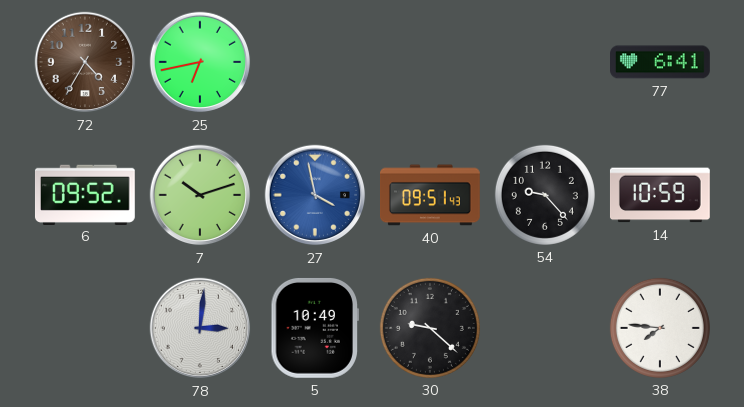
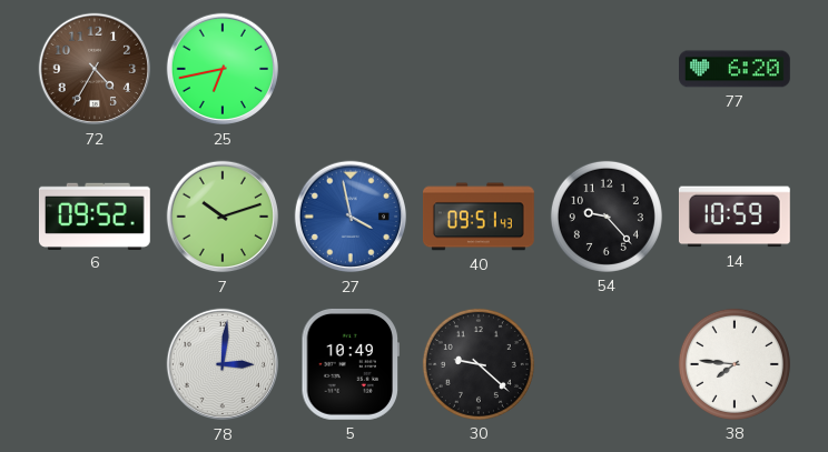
77: 6:41 -> 6:20 (736, 69)
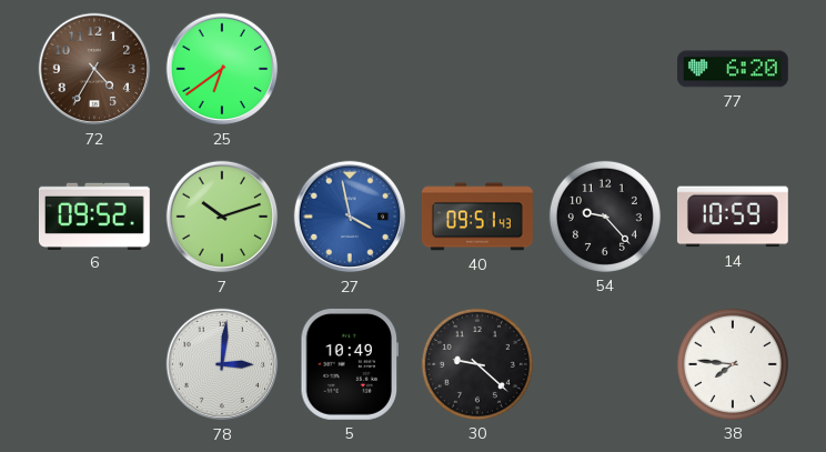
25: 6:43 -> 6:39 (222, 69)
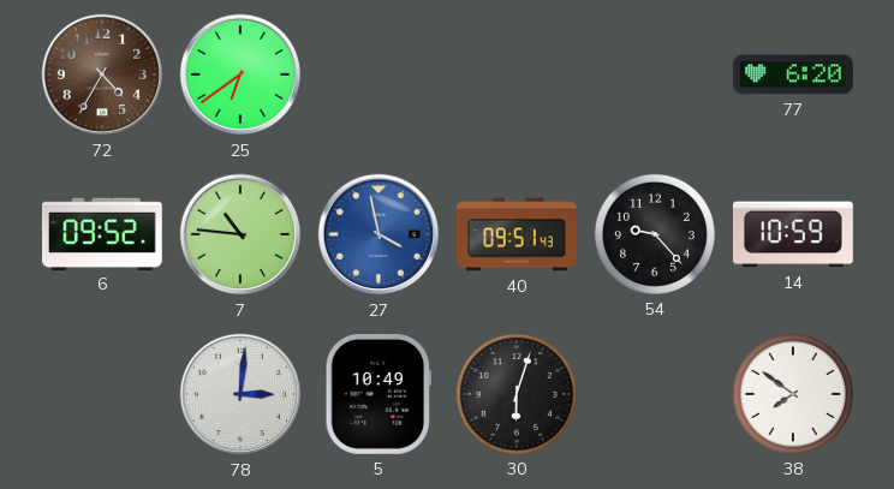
7: 10:12 -> 10:46 (240, 234)
30: 9:22 -> 6:03 (517, 394)
38: 7:46 -> 7:51 (793, 394)
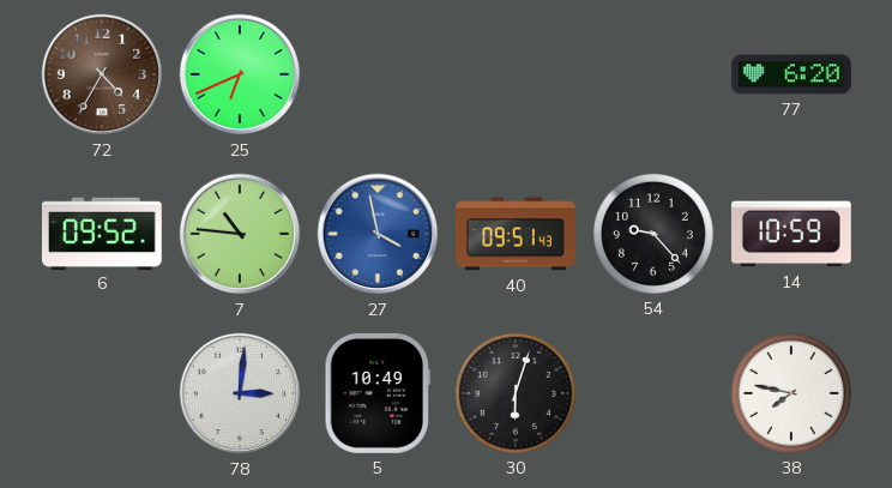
25: 6:39 -> 6:41 (240, 74)
38: 7:51 -> 7:47 (791, 393)
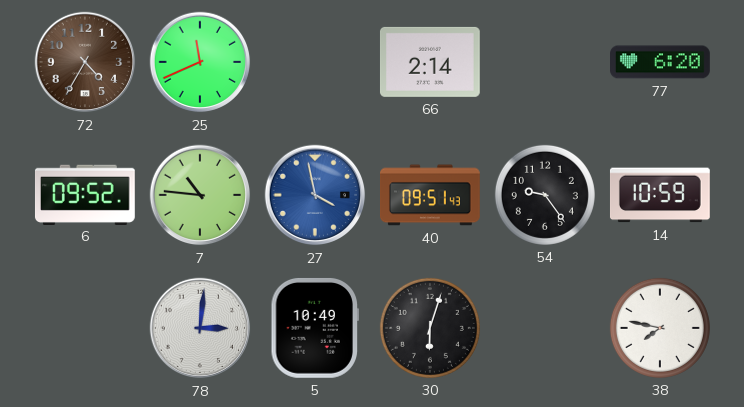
25: 6:41 -> 11:41 (200, 62)
66: none -> 2:14 (430, 62)
54: 9:23 -> 9:24 (545, 195)
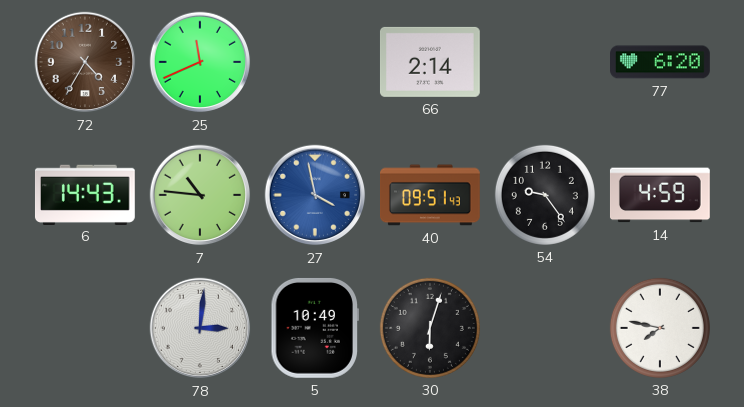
6: 09:52 -> 14:43 (85, 194)
14: 10:59 -> 4:59 (660, 195)
